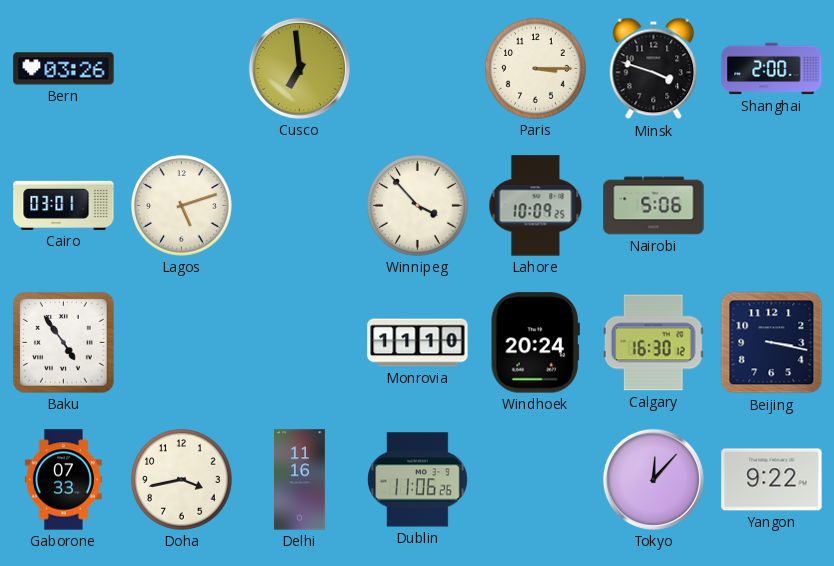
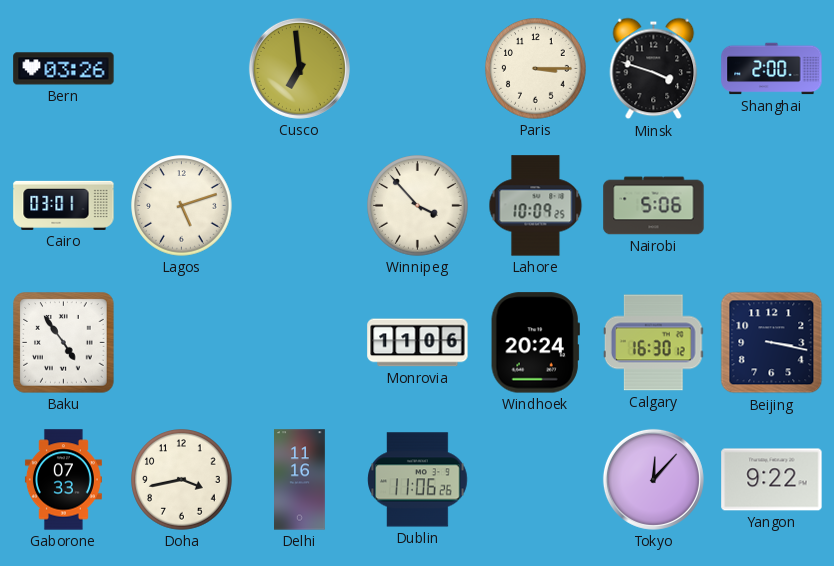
Monrovia: 11:10 -> 11:06 (418, 343)
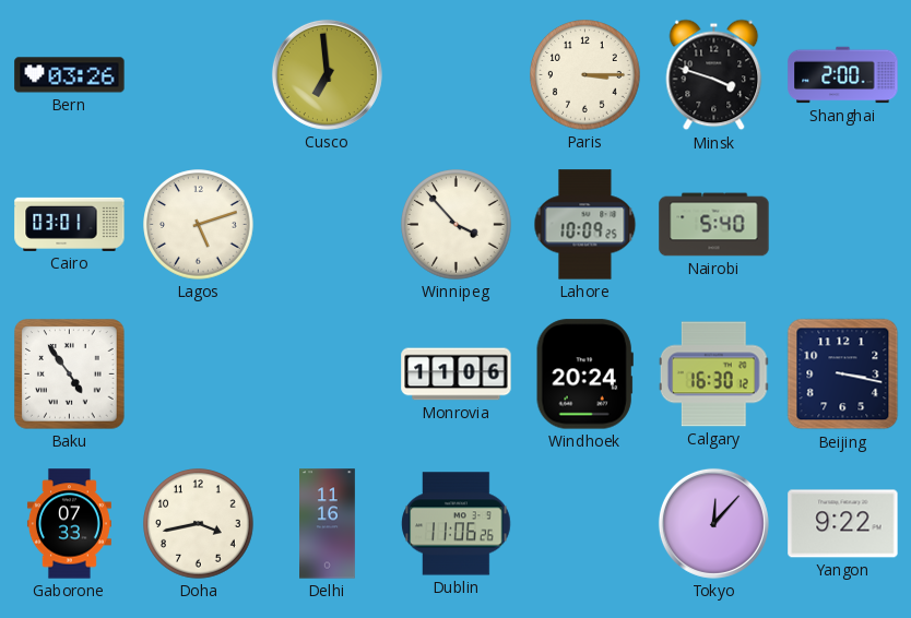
Nairobi: 5:06 -> 5:40 (714, 225)
